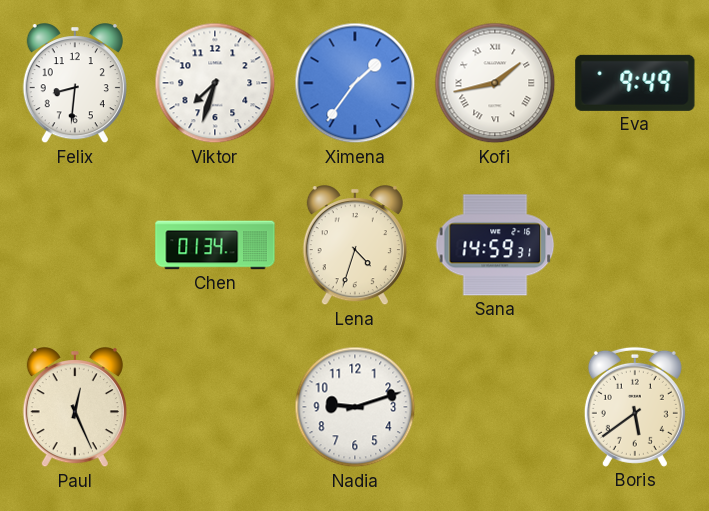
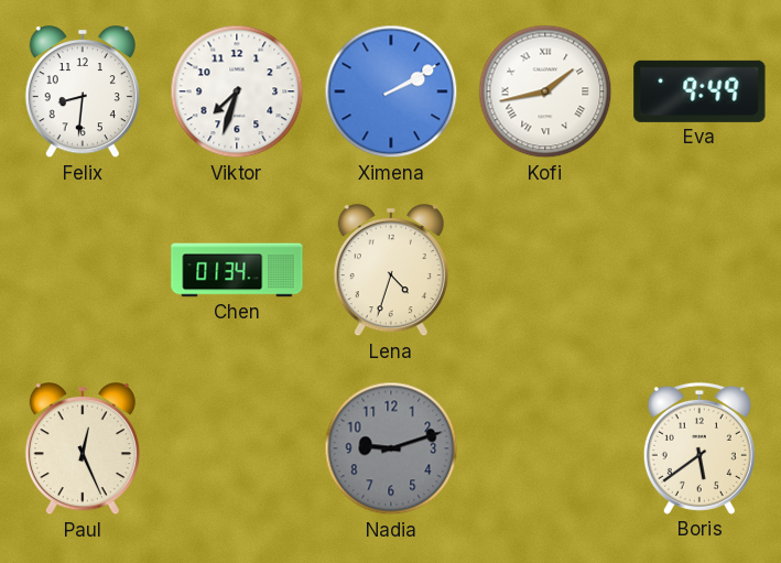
Ximena: 1:36 -> 2:10 (391, 91)
Sana: 14:59 -> none (495, 245)
Nadia dial: white -> grey (391, 448)
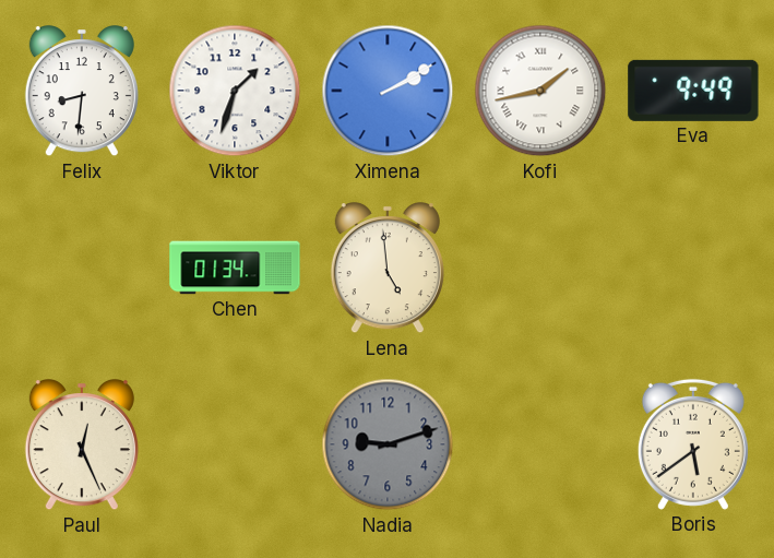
Viktor: 7:33 -> 1:33 (235, 91)
Lena: 4:33 -> 4:59 (388, 269)
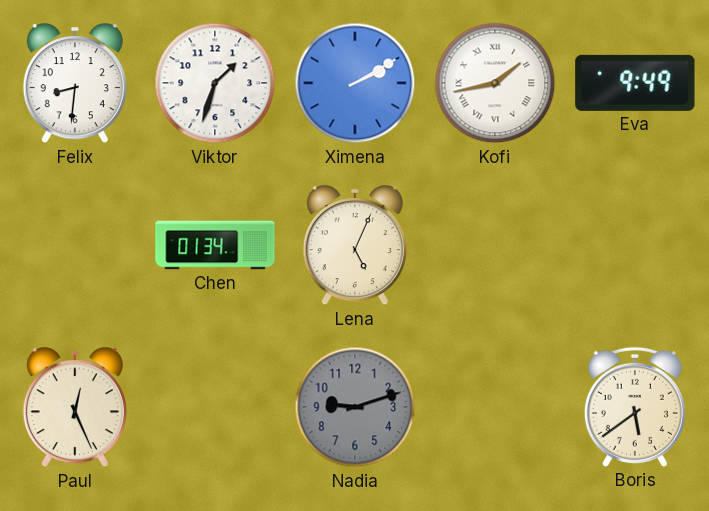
Lena: 4:59 -> 5:04 (355, 246)
